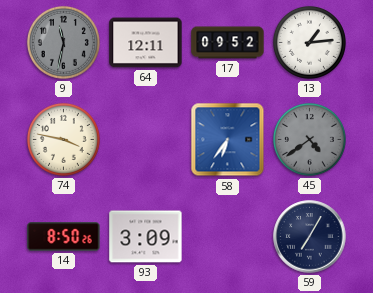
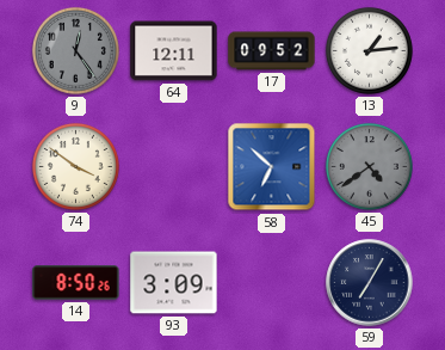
9: 11:32 -> 12:24 (75, 50)
74: 3:47 -> 3:51 (75, 166)
58: 6:36 -> 6:52 (272, 167)
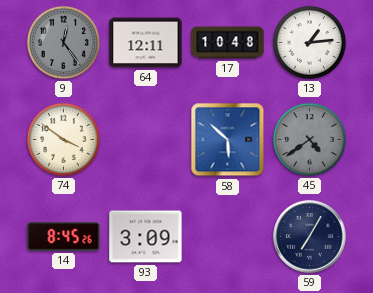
17: 09:52 -> 10:48 (228, 43)
58: 6:52 -> 5:52 (228, 140)
14: 8:50 -> 8:45 (64, 237)
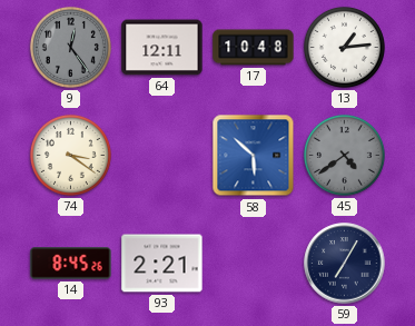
74: 3:51 -> 3:21 (70, 155)
93: 3:09 -> 2:21 (162, 264)
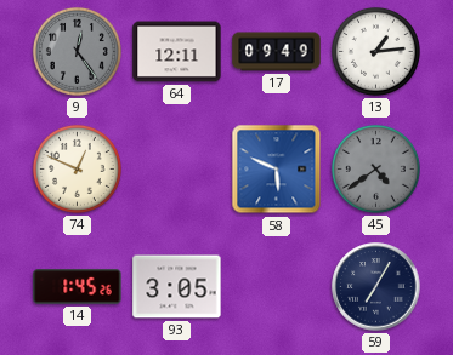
17: 10:48 -> 09:49 (277, 52)
74: 3:21 -> 12:49 (77, 168)
58: 5:52 -> 5:49 (277, 170)
14: 8:45 -> 1:45 (78, 287)
93: 2:21 -> 3:05 (177, 287)
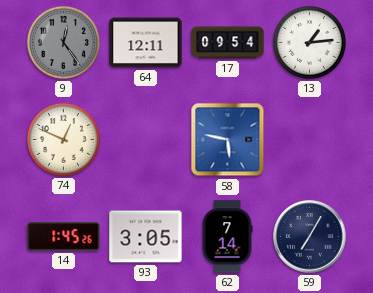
17: 09:49 -> 09:54 (228, 43)
58: 5:49 -> 5:47 (228, 140)
45: 4:39 -> none (375, 168)
62: none -> 7:14 (227, 237)
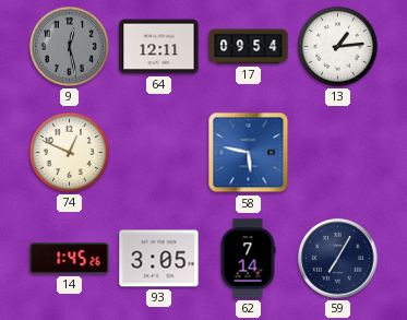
9: 12:24 -> 12:28 (69, 46)
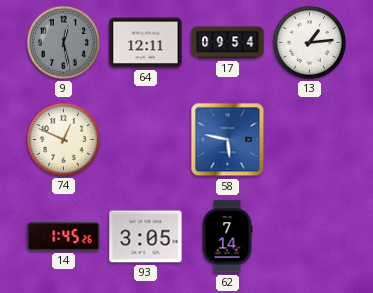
59: 7:05 -> none (338, 259)
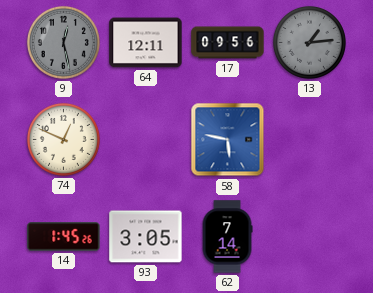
17: 09:54 -> 09:56 (228, 43)
13 dial: white -> grey (309, 42)
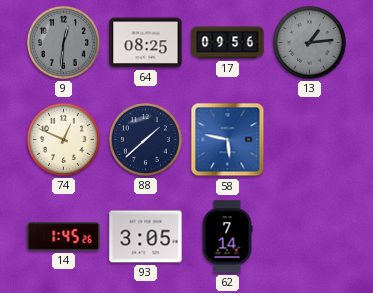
9: 12:28 -> 12:31 (63, 42)
64: 12:11 -> 08:25 (146, 43)
88: none -> 1:38 (145, 139)
